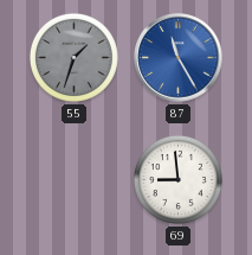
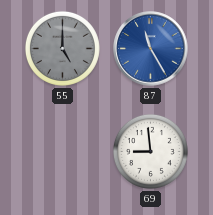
55: 1:33 -> 5:00 (62, 48)
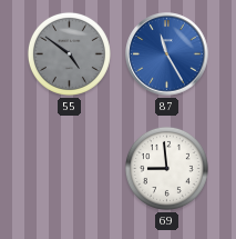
55: 5:00 -> 4:51 (69, 53)
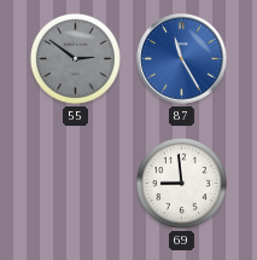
55: 4:51 -> 2:51 (75, 58)
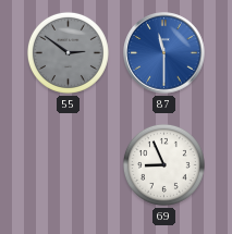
87: 11:25 -> 11:30 (164, 53)
69: 8:59 -> 8:56 (163, 164)
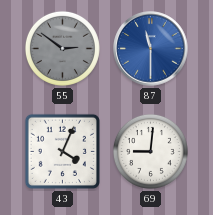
43: none -> 4:04 (62, 151)
69: 8:56 -> 9:01 (150, 151)
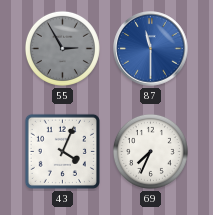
55: 2:51 -> 2:55 (62, 48)
69: 9:01 -> 7:34 (150, 151)
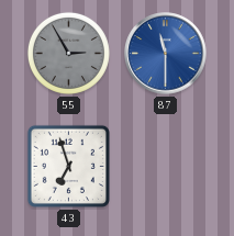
43: 4:04 -> 6:57 (68, 166)
69: 7:34 -> none (150, 151)
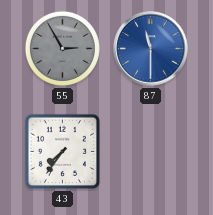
43: 6:57 -> 7:36 (62, 151)
